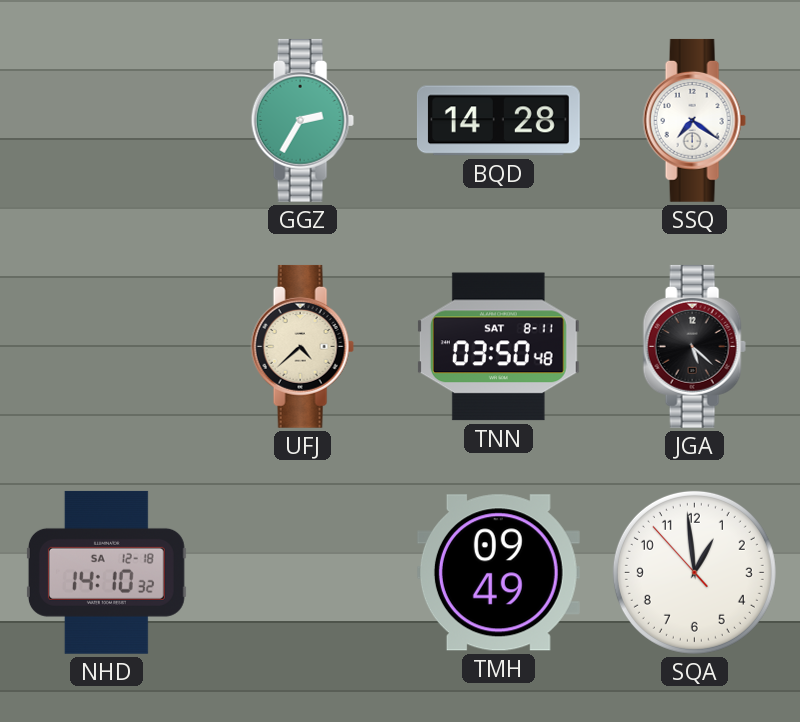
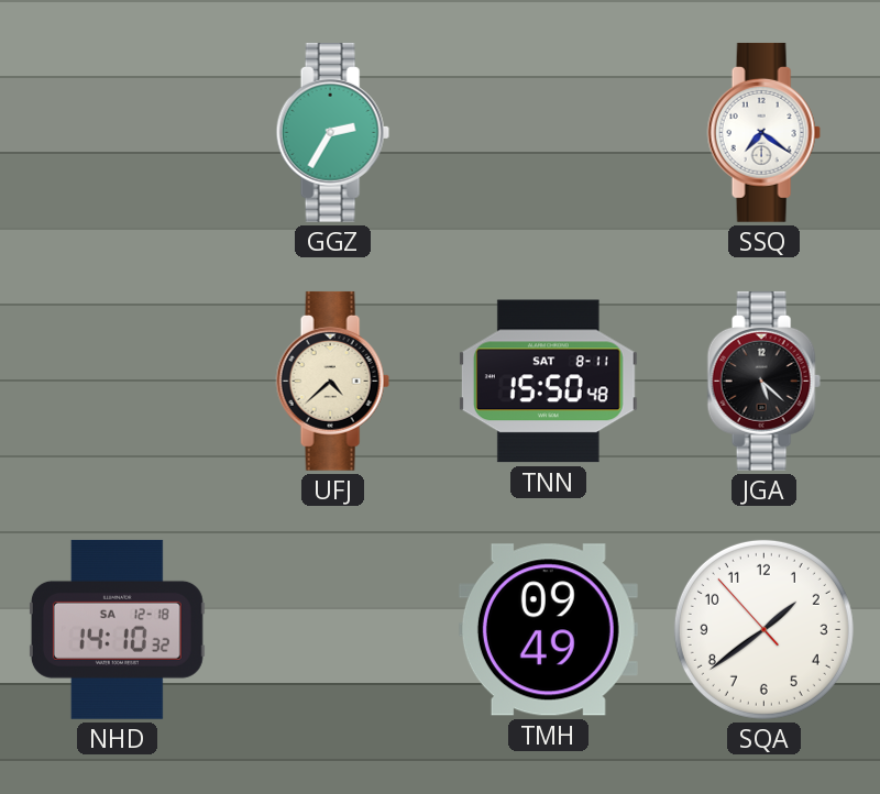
BQD: 14:28 -> none (498, 121)
TNN: 03:50 -> 15:50 (548, 382)
SQA: 12:58 -> 1:38 (763, 629)
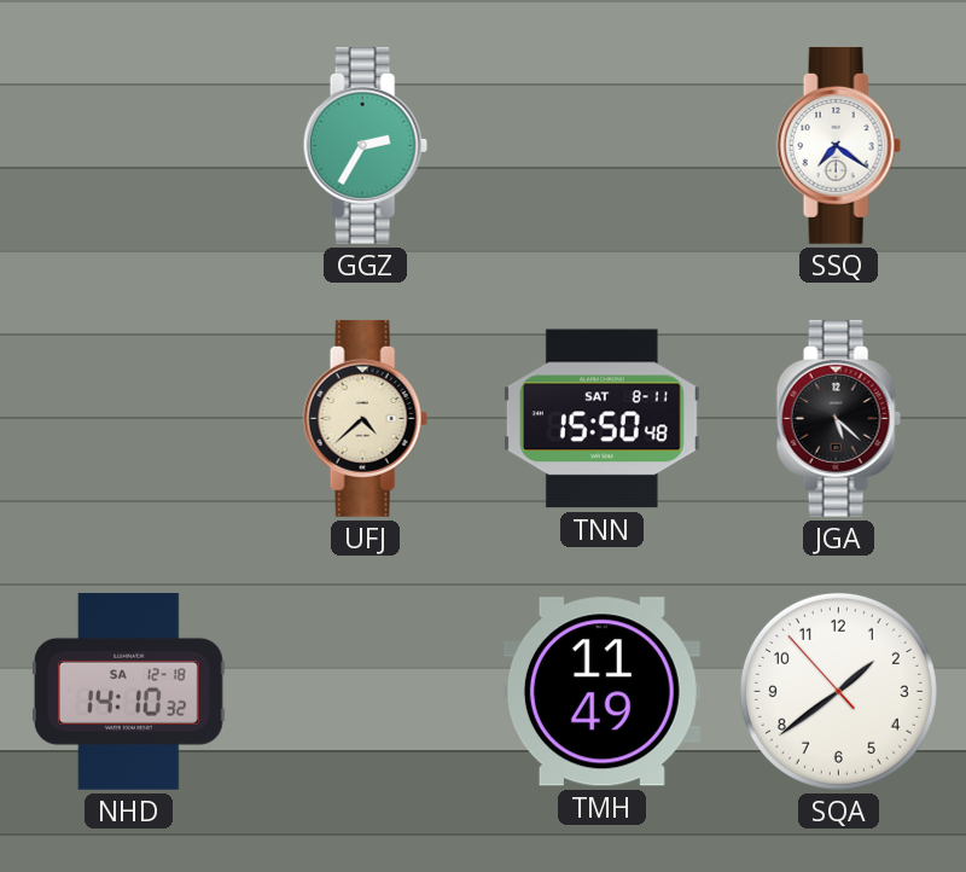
TMH: 09:49 -> 11:49 (601, 692)
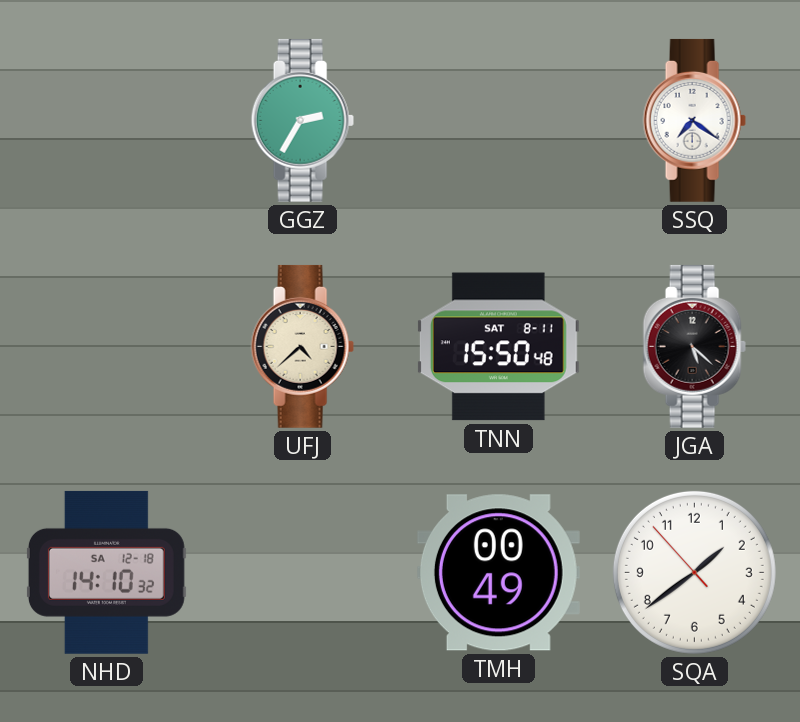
TMH: 11:49 -> 00:49 (498, 573)
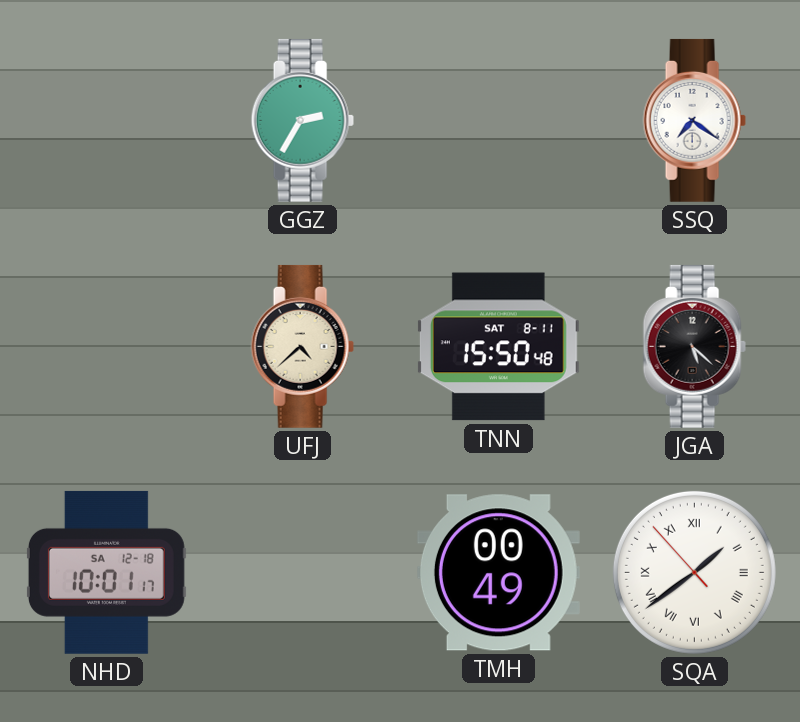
NHD: 14:10 -> 10:01 (106, 572)
SQA numerals: Arabic -> Roman (694, 572)
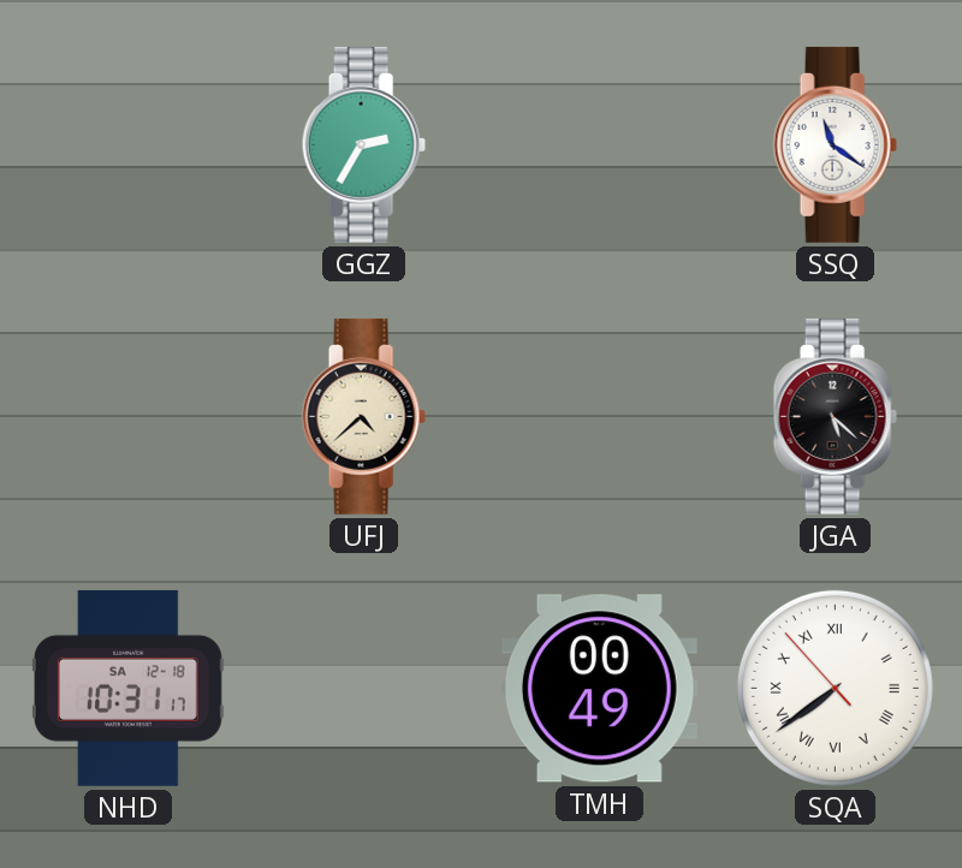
SSQ: 7:21 -> 11:21 (835, 144)
TNN: 15:50 -> none (498, 347)
NHD: 10:01 -> 10:31 (127, 688)
SQA: 1:38 -> 7:38 (835, 688)
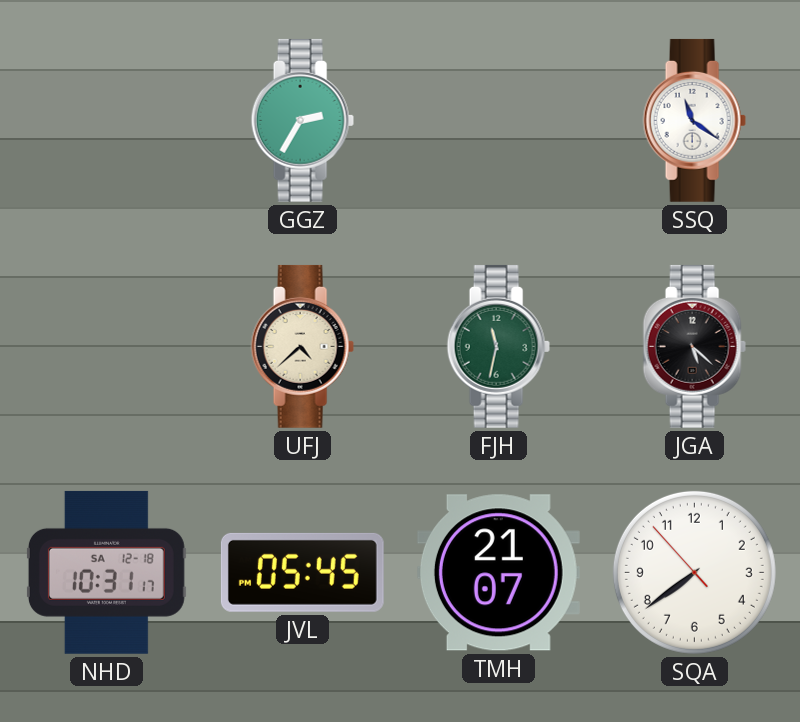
FJH: none -> 11:32 (498, 346)
JVL: none -> 05:45 (302, 572)
TMH: 00:49 -> 21:07 (498, 573)
SQA numerals: Roman -> Arabic (694, 572)
